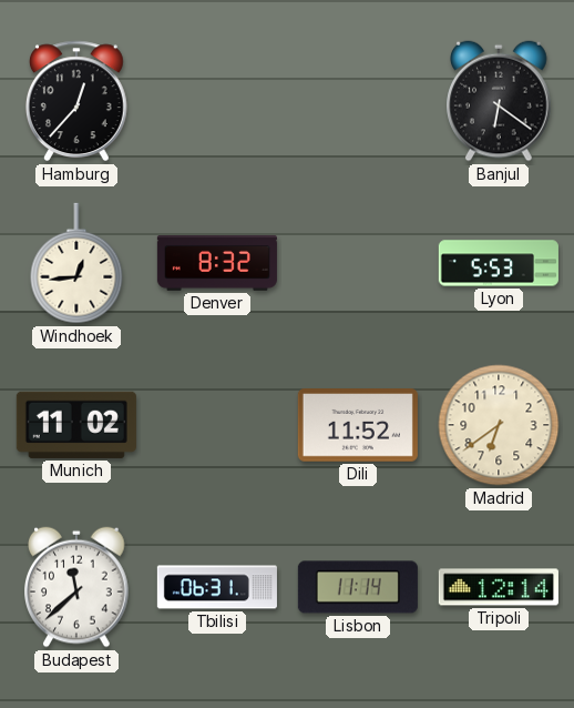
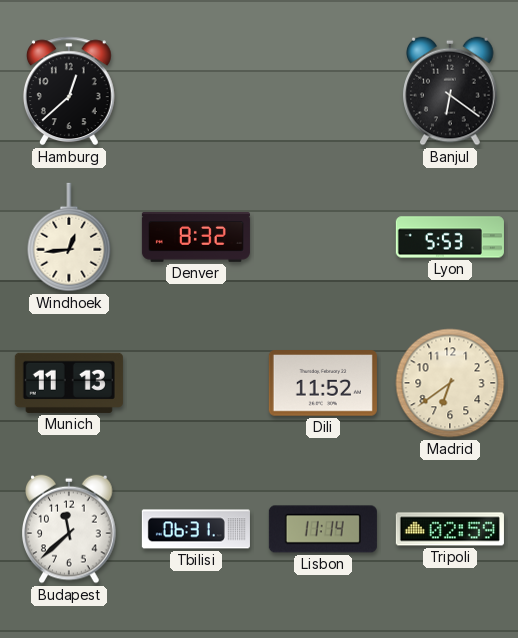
Hamburg: 12:37 -> 12:38 (69, 91)
Munich: 11:02 -> 11:13 (69, 383)
Tripoli: 12:14 -> 02:59 (450, 529)
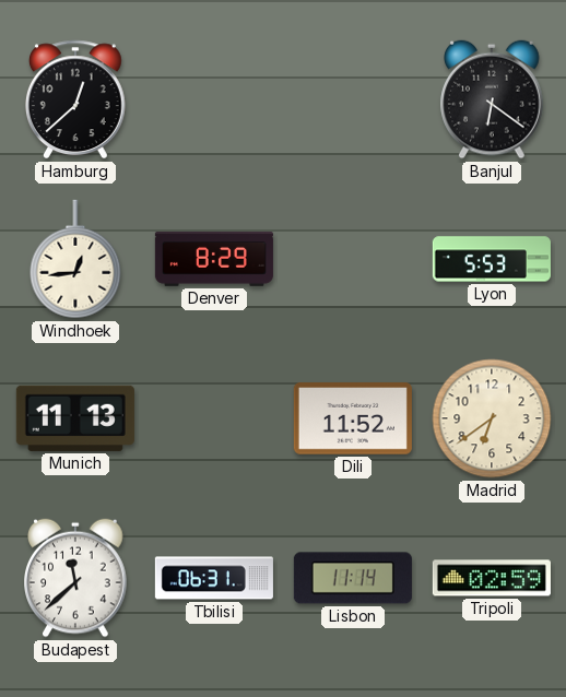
Denver: 8:32 -> 8:29 (214, 260)
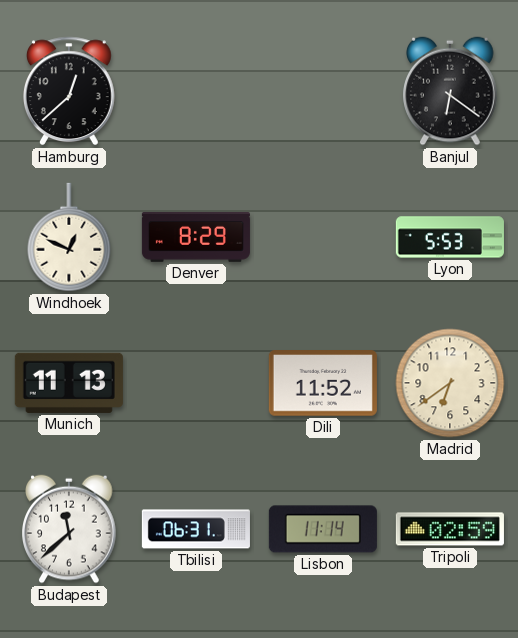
Windhoek: 12:44 -> 12:49 (69, 237)
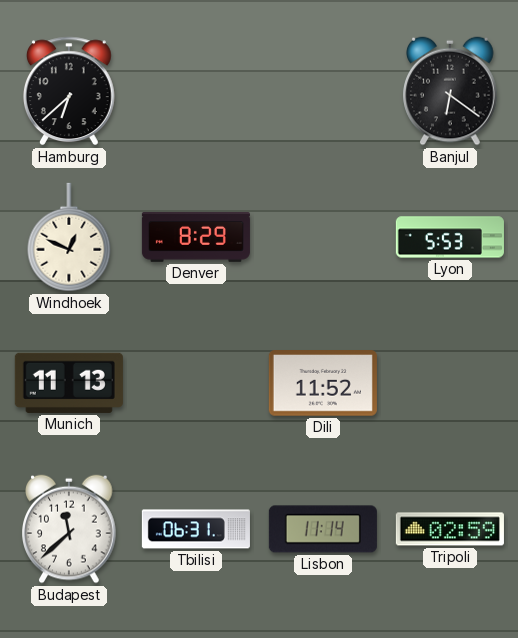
Hamburg: 12:38 -> 6:38 (69, 91)
Madrid: 6:39 -> none (450, 383)
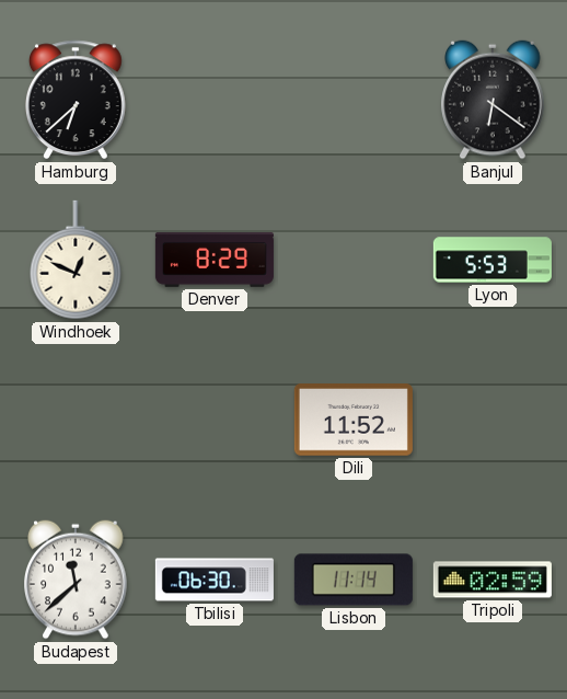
Munich: 11:13 -> none (69, 383)
Tbilisi: 06:31 -> 06:30 (215, 580)
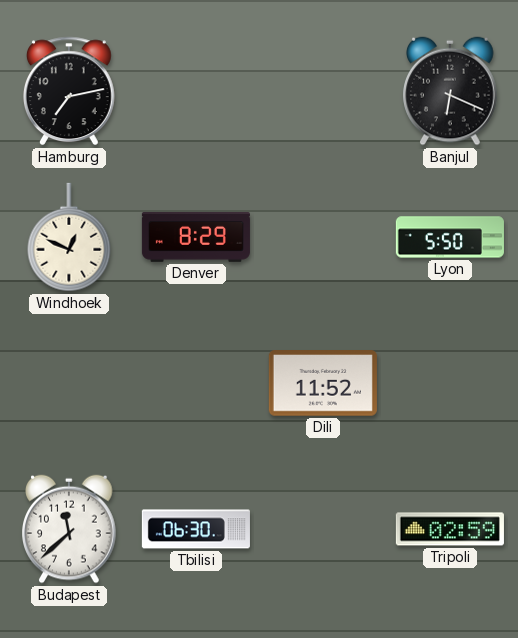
Hamburg: 6:38 -> 7:13 (69, 91)
Banjul: 6:21 -> 6:19 (451, 91)
Lyon: 5:53 -> 5:50 (450, 237)
Lisbon: 11:14 -> none (354, 580)
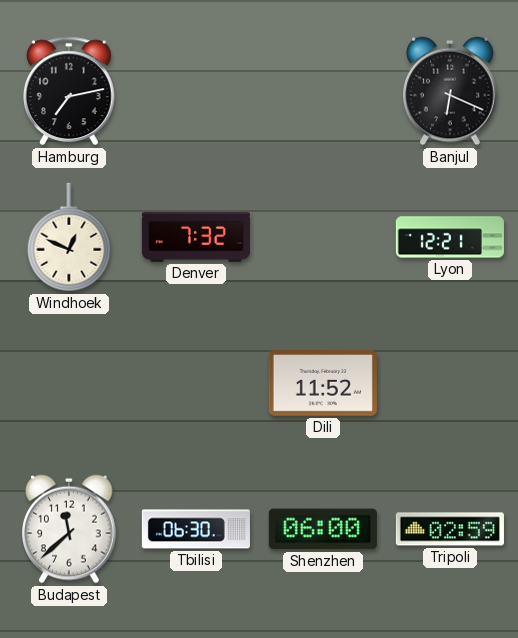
Denver: 8:29 -> 7:32 (196, 238)
Lyon: 5:50 -> 12:21 (450, 237)
Shenzhen: none -> 06:00 (323, 529)
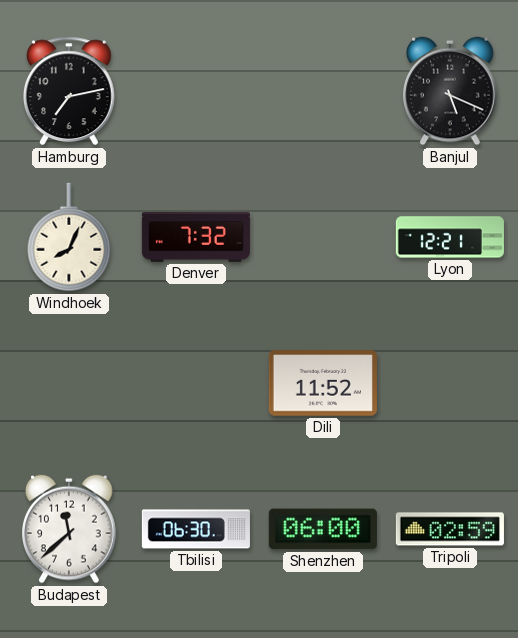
Banjul: 6:19 -> 5:19 (451, 91)
Windhoek: 12:49 -> 8:04 (69, 237)
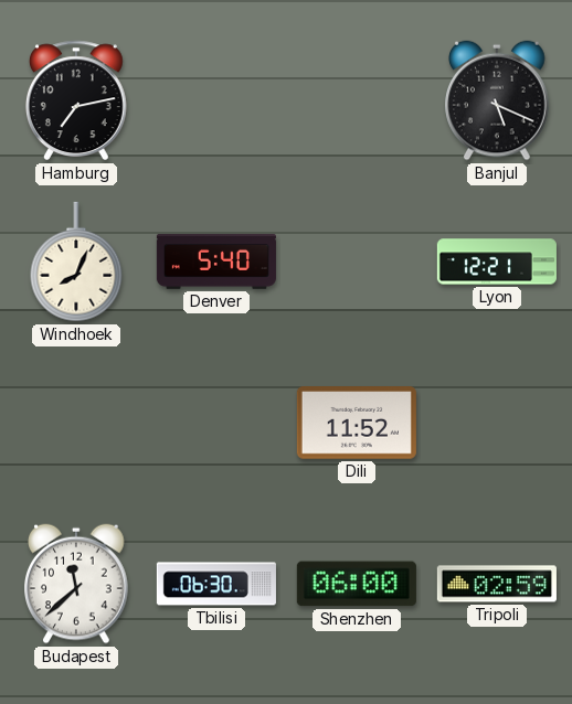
Denver: 7:32 -> 5:40 (216, 263)
